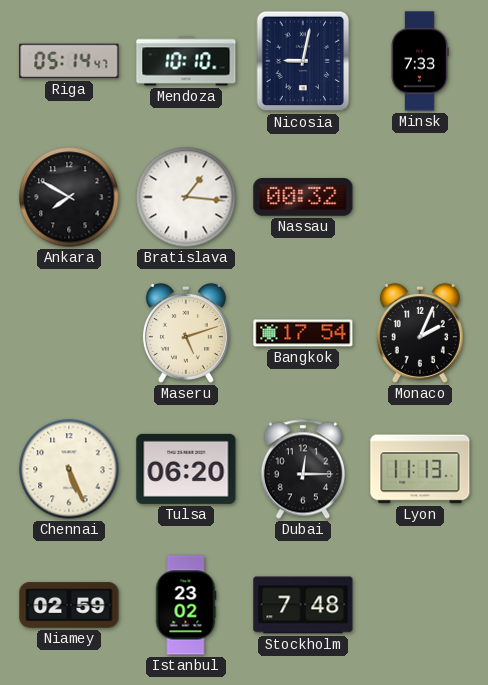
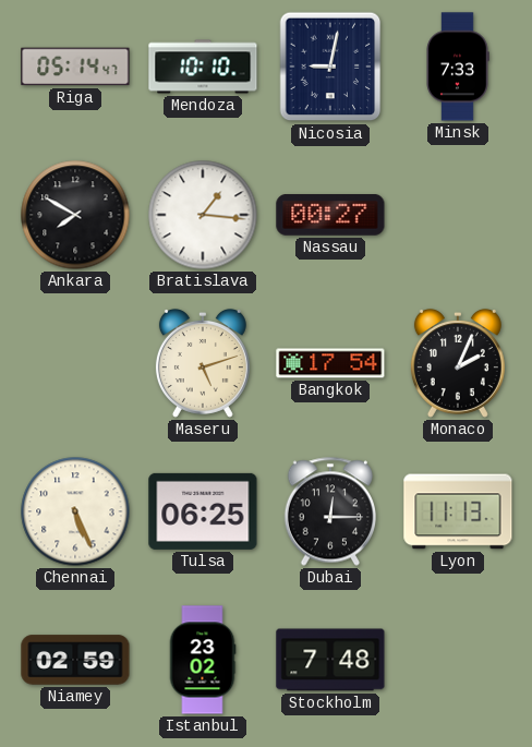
Nassau: 00:32 -> 00:27 (330, 216)
Tulsa: 06:20 -> 06:25 (203, 511)
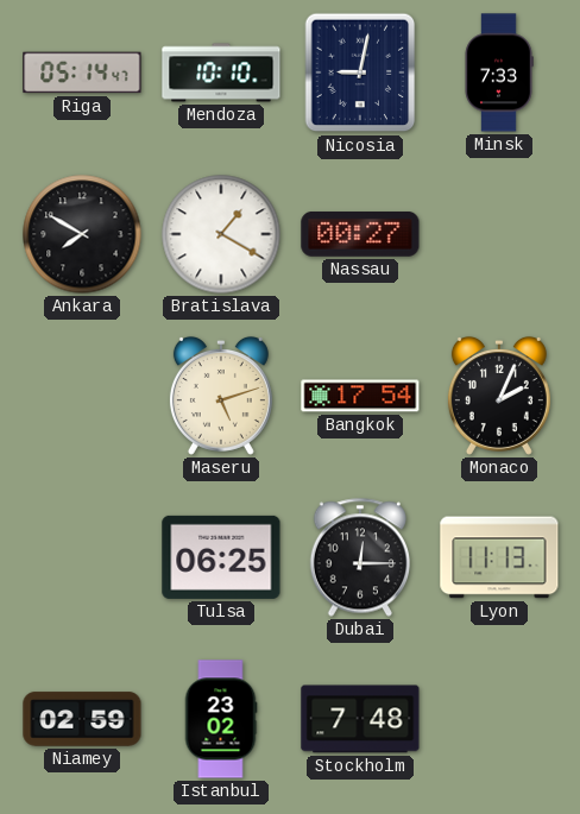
Bratislava: 1:16 -> 1:20 (221, 234)
Chennai: 5:26 -> none (75, 511)
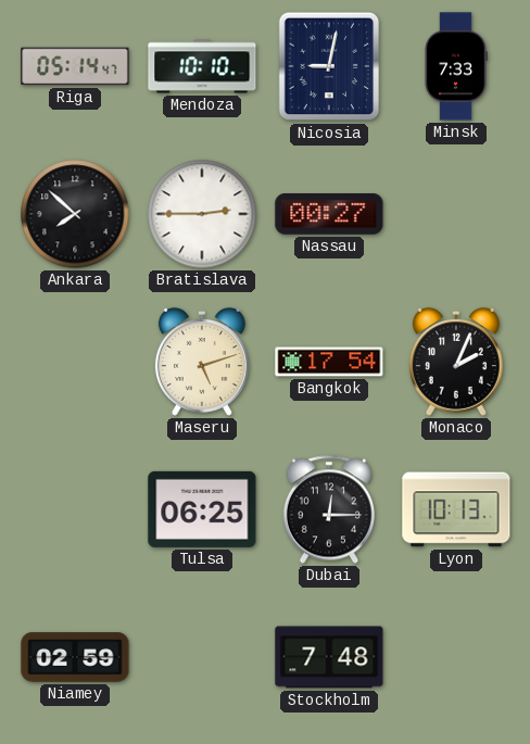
Ankara: 7:50 -> 7:52 (75, 214)
Bratislava: 1:20 -> 2:45 (202, 214)
Lyon: 11:13 -> 10:13 (456, 509)
Istanbul: 23:02 -> none (221, 719)
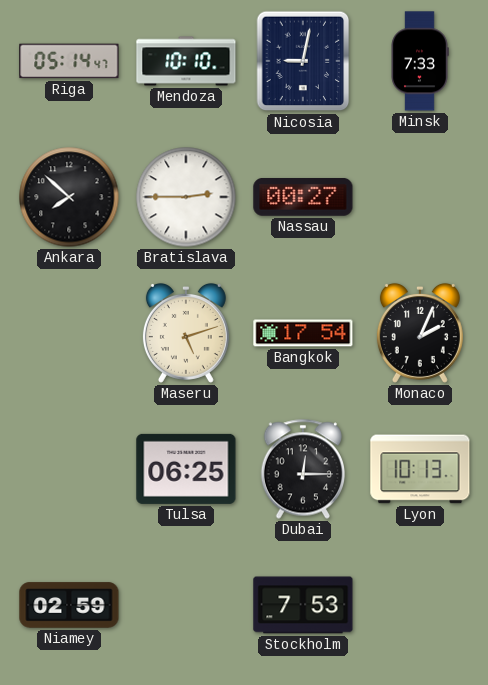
Stockholm: 7:48 -> 7:53 (303, 605)
